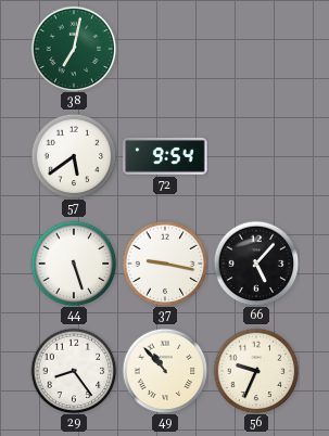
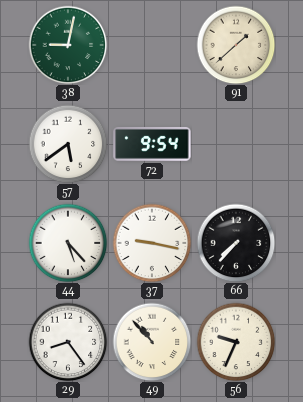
38: 7:02 -> 9:02 (68, 45)
91: none -> 1:38 (236, 45)
44: 5:27 -> 5:23 (68, 243)
66: 5:07 -> 7:37 (236, 243)
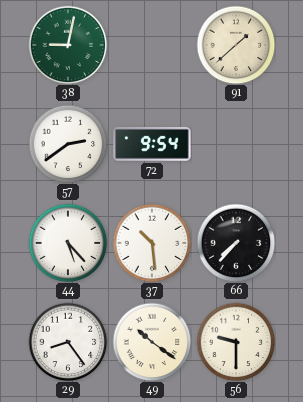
57: 5:39 -> 2:39 (68, 144)
37: 9:17 -> 10:29 (152, 243)
49: 10:53 -> 10:21 (152, 342)
56: 9:34 -> 9:30 (236, 342)
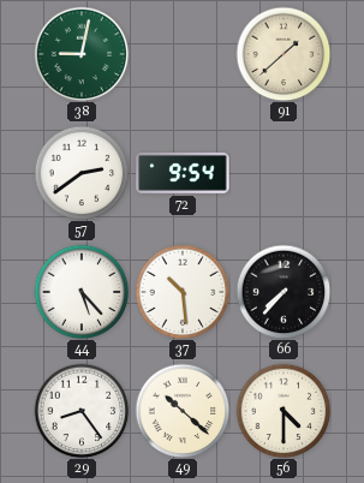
49: 10:21 -> 10:22 (183, 411)
56: 9:30 -> 4:30 (284, 411)
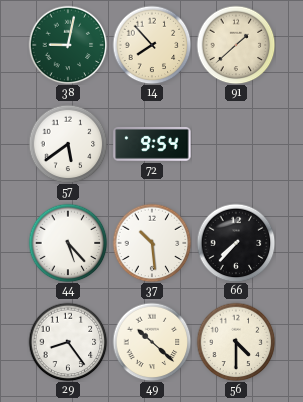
14: none -> 7:53 (152, 45)
57: 2:39 -> 5:39 (68, 144)
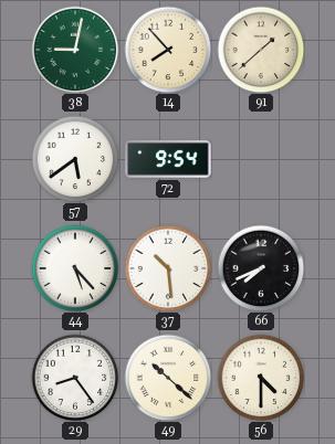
66: 7:37 -> 7:41 (261, 268)
